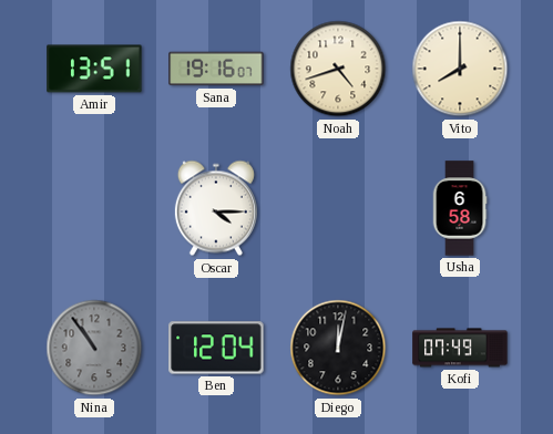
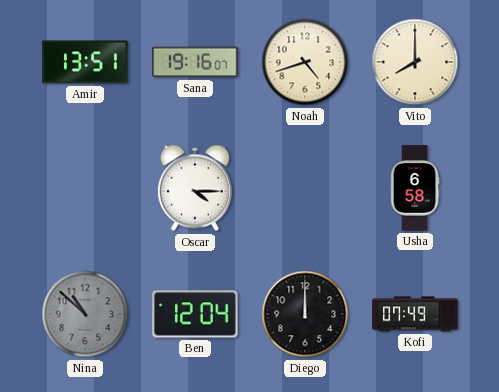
Nina: 10:54 -> 10:52 (85, 314)
Diego: 12:02 -> 12:00 (305, 314)
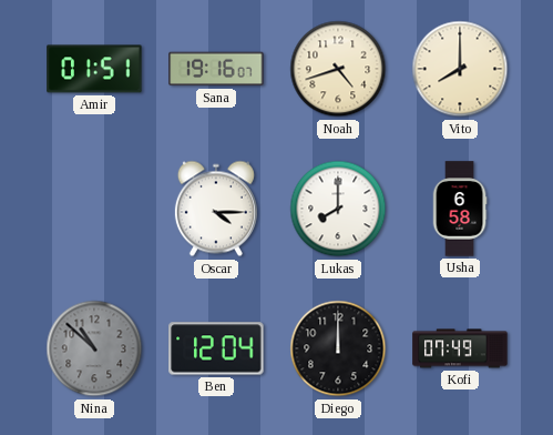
Amir: 13:51 -> 01:51 (94, 69)
Lukas: none -> 8:00 (338, 209)
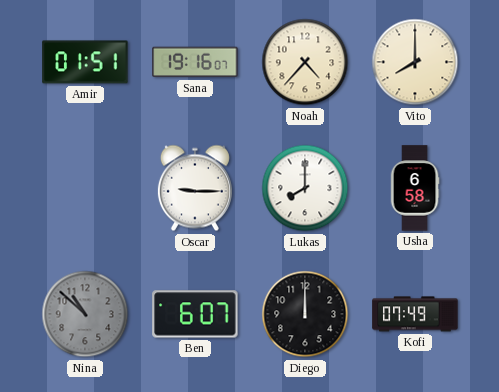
Noah: 4:42 -> 4:37 (305, 62)
Oscar: 4:15 -> 9:15 (195, 188)
Ben: 12:04 -> 6:07 (195, 314)
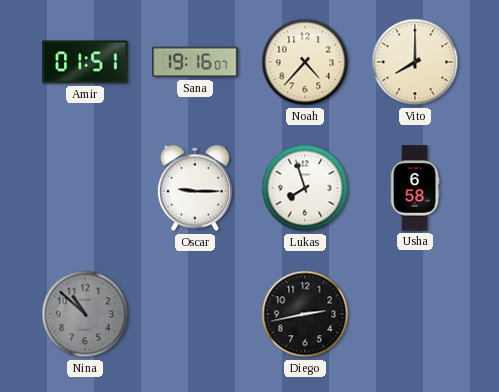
Lukas: 8:00 -> 7:57 (305, 188)
Ben: 6:07 -> none (195, 314)
Diego: 12:00 -> 2:43 (305, 314)
Kofi: 07:49 -> none (415, 314)
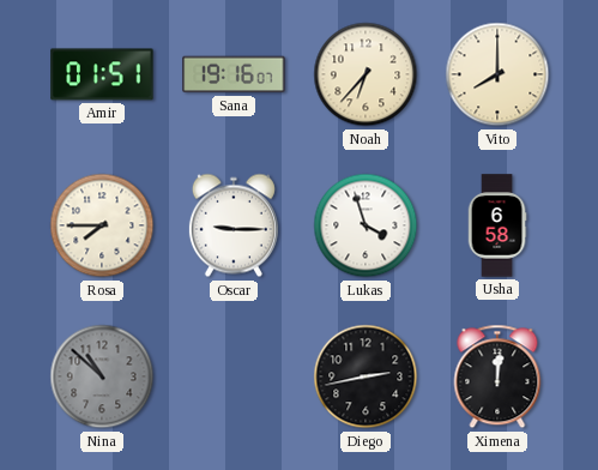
Noah: 4:37 -> 6:37 (366, 74)
Rosa: none -> 7:45 (102, 225)
Lukas: 7:57 -> 3:57 (366, 225)
Ximena: none -> 12:01 (497, 376)
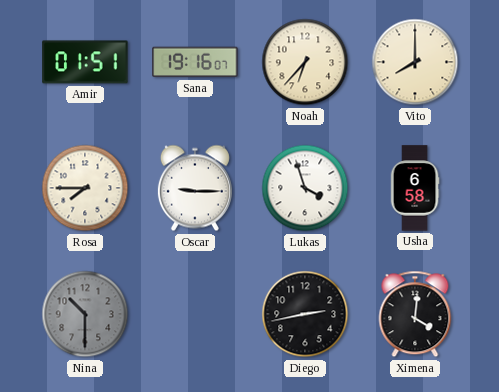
Nina: 10:52 -> 10:30 (85, 314)
Ximena: 12:01 -> 4:01 (415, 314)
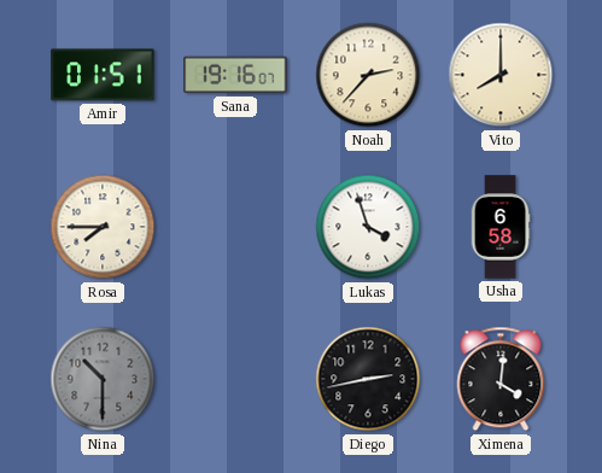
Noah: 6:37 -> 2:37 (368, 75)
Oscar: 9:15 -> none (195, 188)
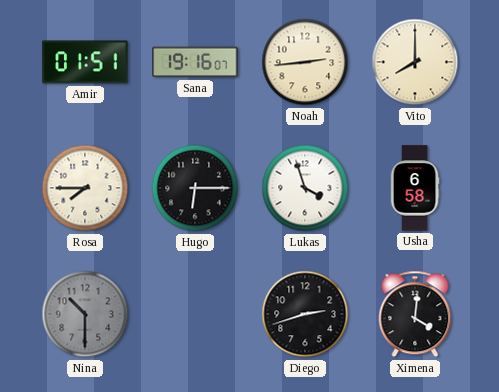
Noah: 2:37 -> 2:44 (305, 62)
Hugo: none -> 6:15 (195, 188)
Diego: 2:43 -> 2:42 (305, 314)
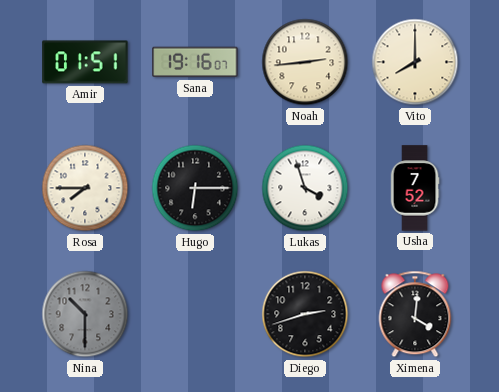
Usha: 6:58 -> 7:52 (415, 188)
